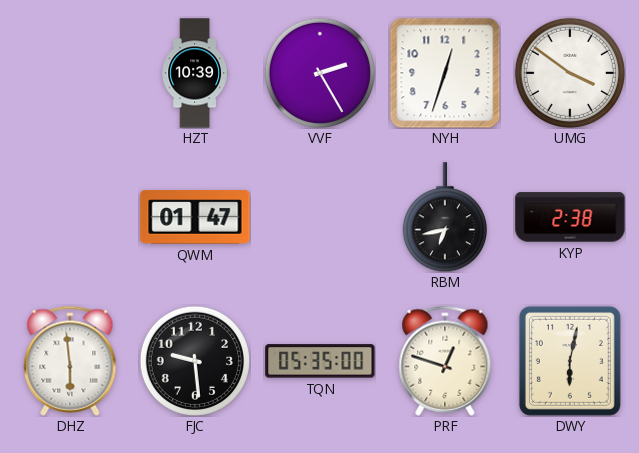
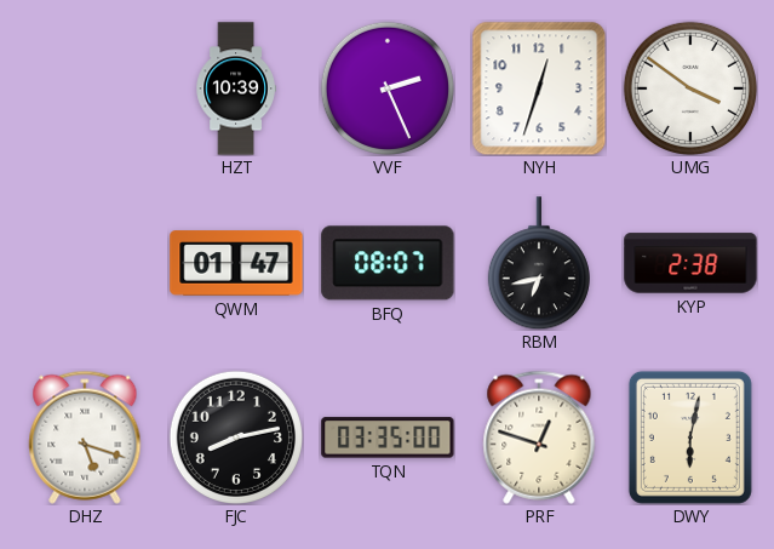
VVF: 2:25 -> 2:26 (388, 88)
BFQ: none -> 08:07 (388, 263)
DHZ: 5:59 -> 5:18 (85, 438)
FJC: 9:29 -> 8:13 (236, 438)
TQN: 05:35 -> 03:35 (388, 438)
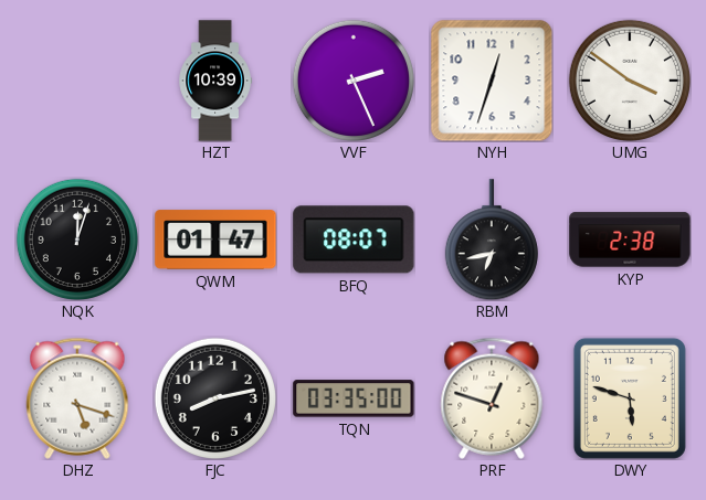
NQK: none -> 12:03 (77, 240)
DWY: 6:02 -> 5:48 (630, 398)
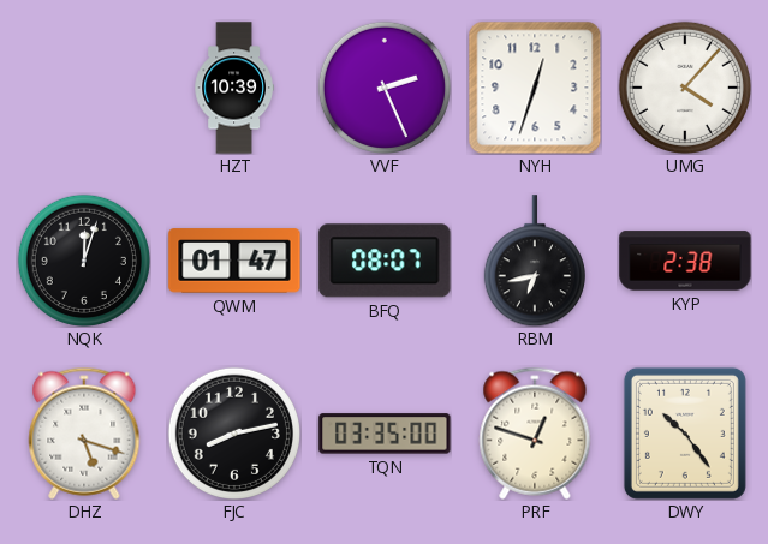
UMG: 3:51 -> 4:07 (685, 88)
DWY: 5:48 -> 10:24 (685, 434)
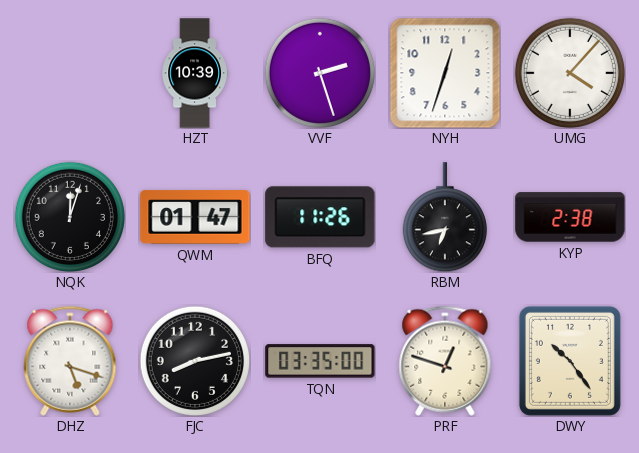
VVF: 2:26 -> 2:27 (320, 73)
BFQ: 08:07 -> 11:26 (320, 217)
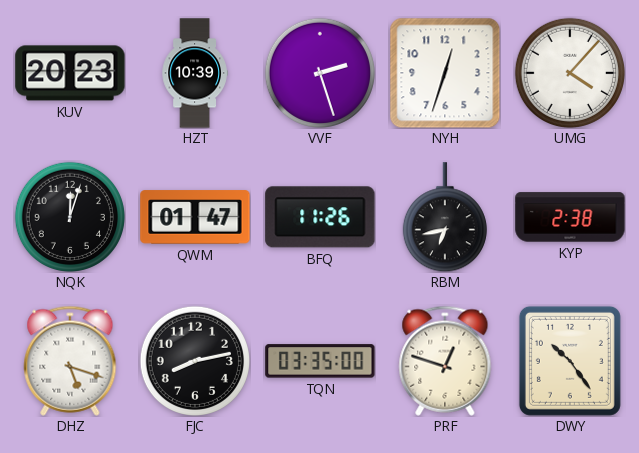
KUV: none -> 20:23 (70, 73)
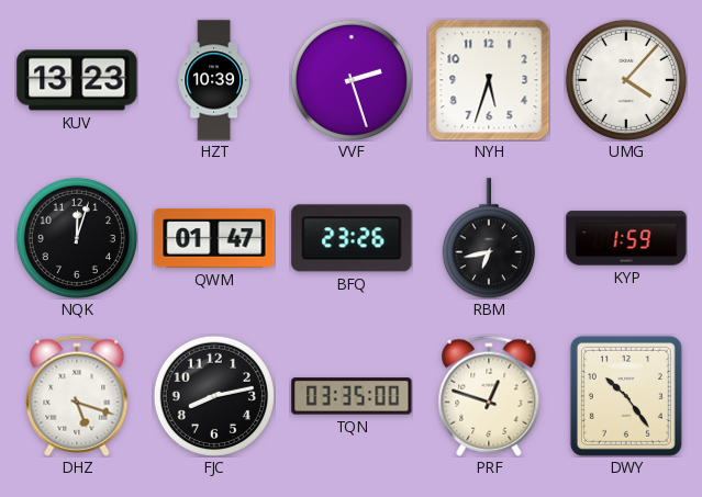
KUV: 20:23 -> 13:23 (77, 80)
NYH: 12:33 -> 5:33 (489, 80)
BFQ: 11:26 -> 23:26 (352, 238)
KYP: 2:38 -> 1:59 (626, 238)
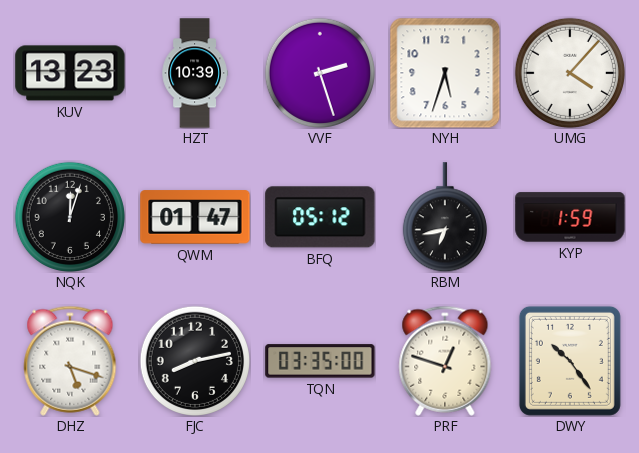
BFQ: 23:26 -> 05:12 (320, 217)
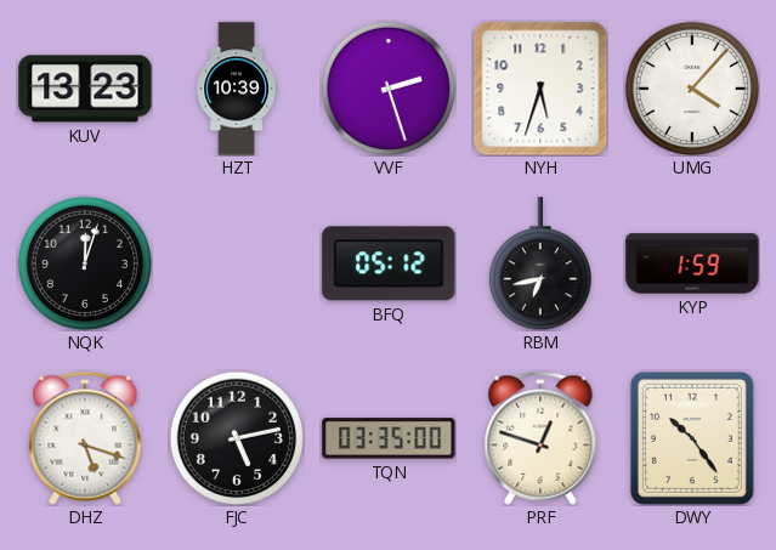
QWM: 01:47 -> none (195, 217)
FJC: 8:13 -> 5:13 (237, 438)
